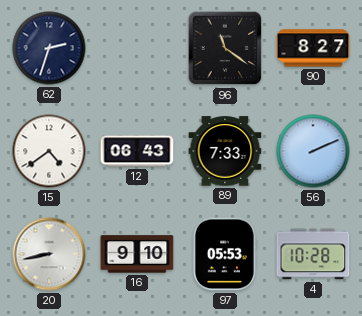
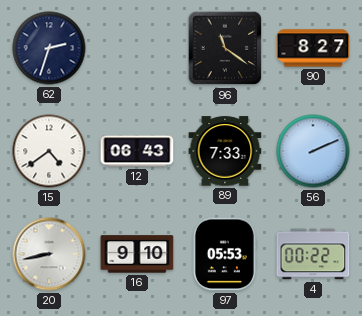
4: 10:28 -> 00:22 (313, 254)
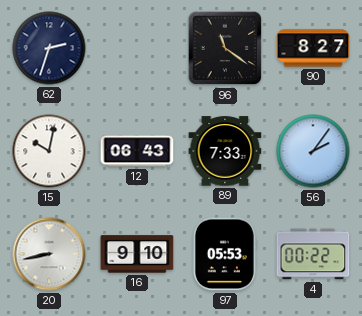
15: 4:39 -> 10:02 (49, 151)
56: 2:11 -> 2:06 (313, 151)
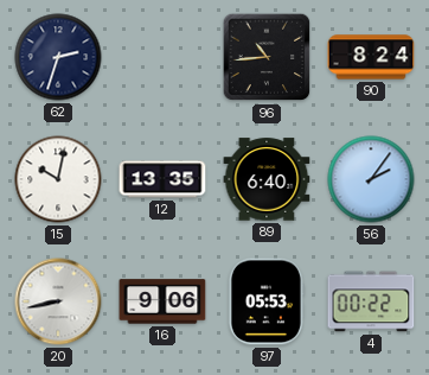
96: 11:21 -> 10:44 (267, 57)
90: 8:27 -> 8:24 (371, 57)
12: 06:43 -> 13:35 (162, 179)
89: 7:33 -> 6:40 (267, 179)
16: 9:10 -> 9:06 (162, 301)
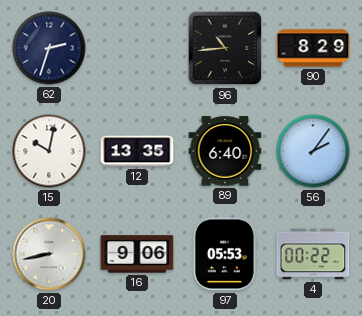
90: 8:24 -> 8:29 (313, 48)
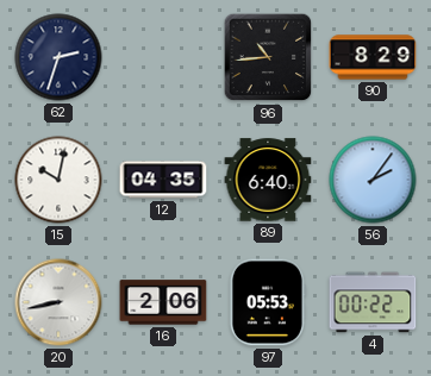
12: 13:35 -> 04:35 (163, 180)
16: 9:06 -> 2:06 (163, 302)
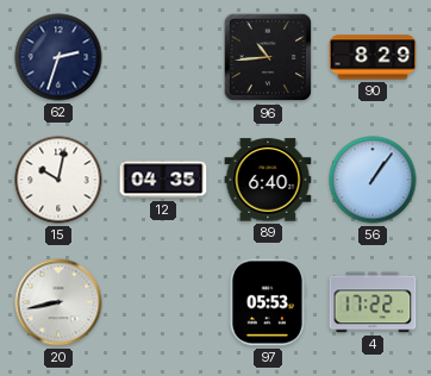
56: 2:06 -> 1:06 (373, 180)
16: 2:06 -> none (163, 302)
4: 00:22 -> 17:22 (373, 302)
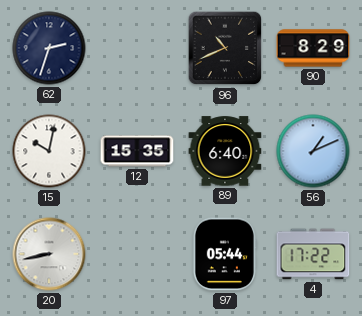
96: 10:44 -> 10:41 (225, 48)
12: 04:35 -> 15:35 (137, 151)
56: 1:06 -> 1:11 (313, 151)
97: 05:53 -> 05:44 (225, 254)
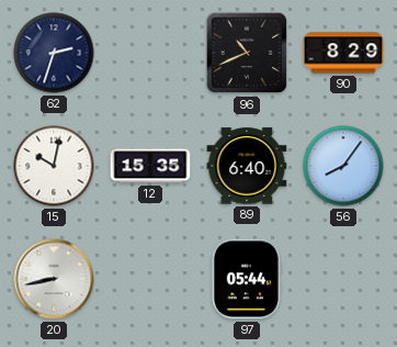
56: 1:11 -> 8:06 (343, 166)
4: 17:22 -> none (313, 254)
